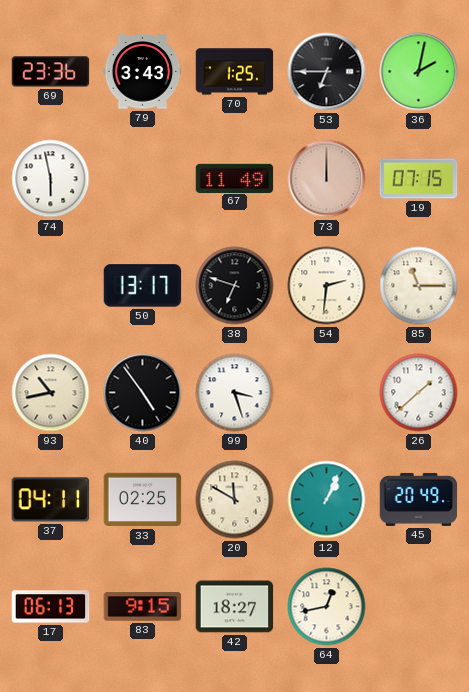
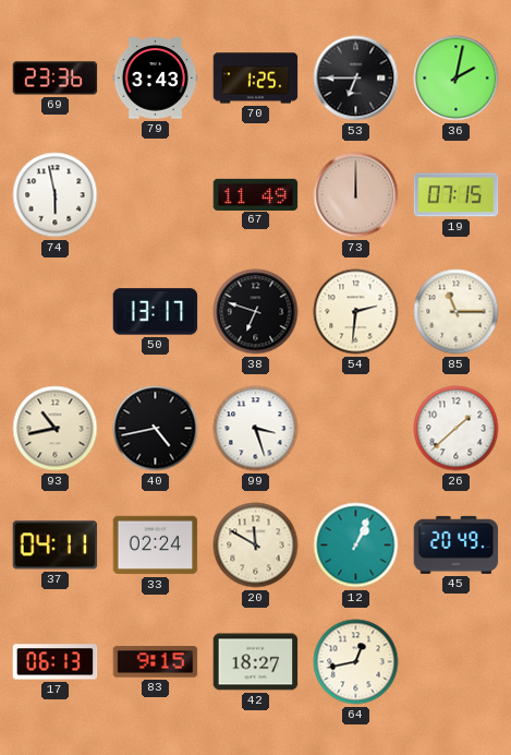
40: 4:54 -> 4:43 (156, 429)
33: 02:25 -> 02:24 (156, 546)
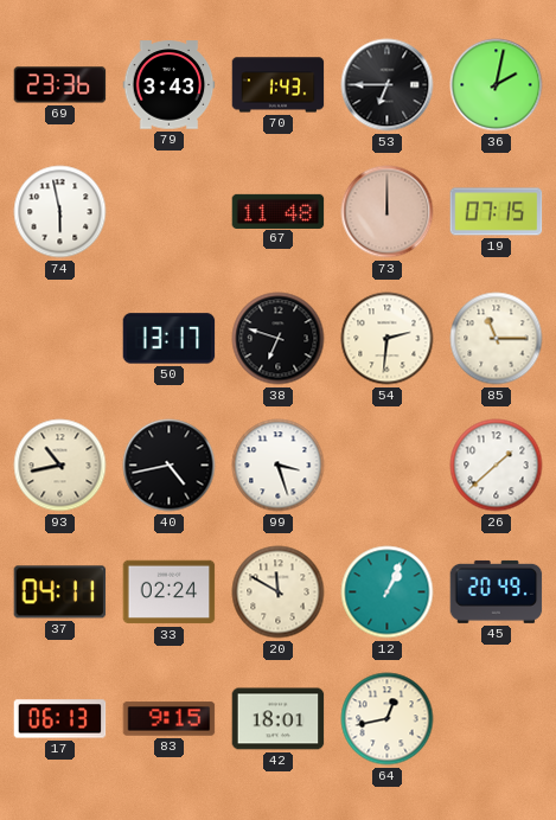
70: 1:25 -> 1:43 (279, 85)
67: 11:49 -> 11:48 (279, 211)
42: 18:27 -> 18:01 (279, 719)
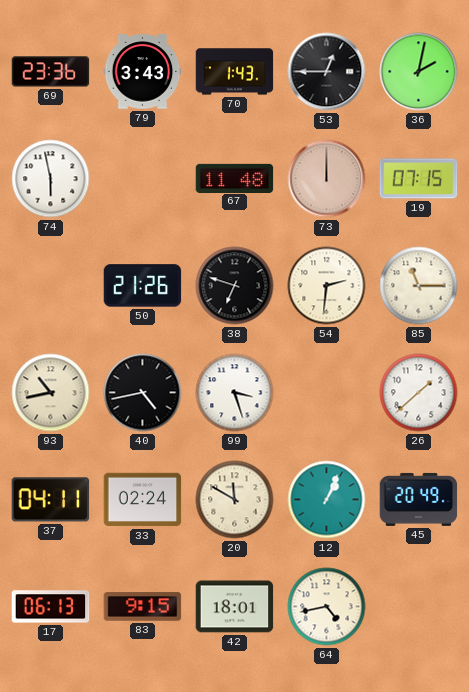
53: 6:45 -> 12:45 (327, 72)
50: 13:17 -> 21:26 (143, 286)
64: 12:43 -> 4:43 (327, 607)
